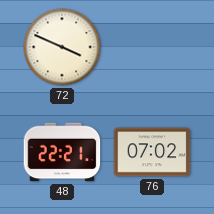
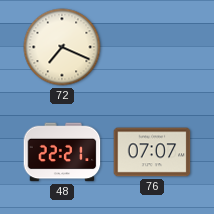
72: 3:49 -> 7:19 (62, 47)
76: 07:02 -> 07:07 (152, 152)
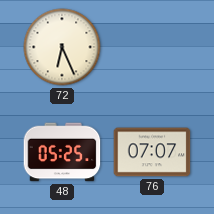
72: 7:19 -> 6:26 (62, 47)
48: 22:21 -> 05:25 (62, 152)
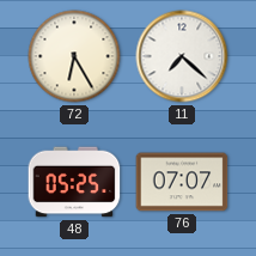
72: 6:26 -> 6:25 (74, 56)
11: none -> 7:22 (182, 56)
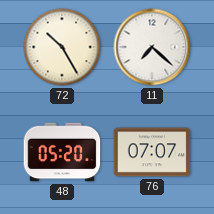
72: 6:25 -> 10:25 (62, 47)
48: 05:25 -> 05:20 (62, 152)
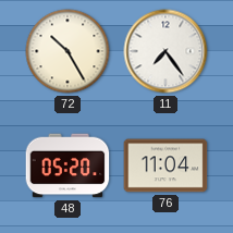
11: 7:22 -> 7:24 (165, 51)
76: 07:07 -> 11:04 (165, 165)
